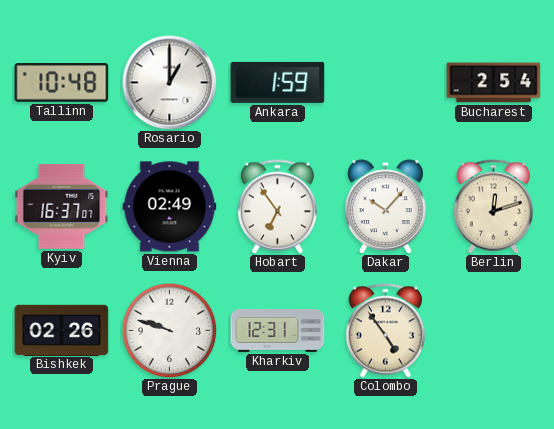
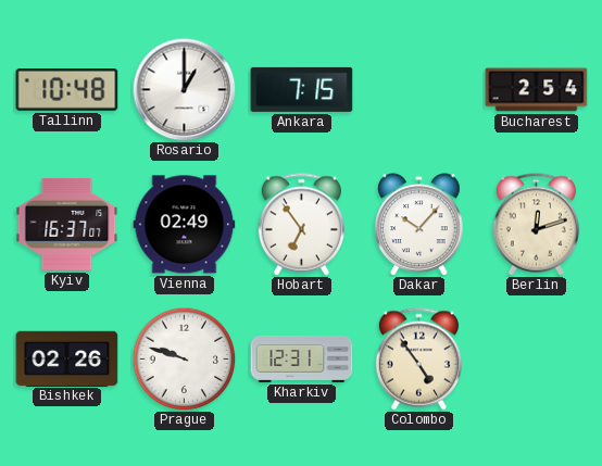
Ankara: 1:59 -> 7:15 (302, 89)
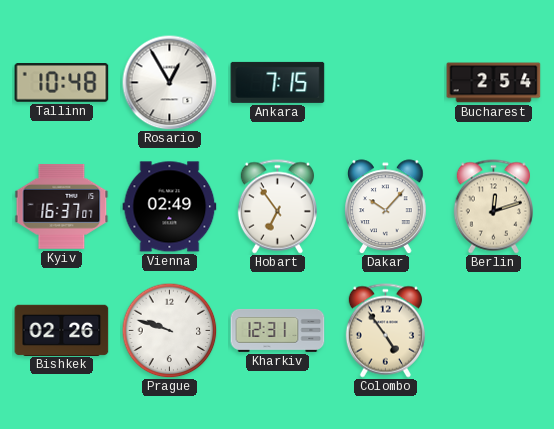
Rosario: 1:00 -> 12:55 (169, 82)
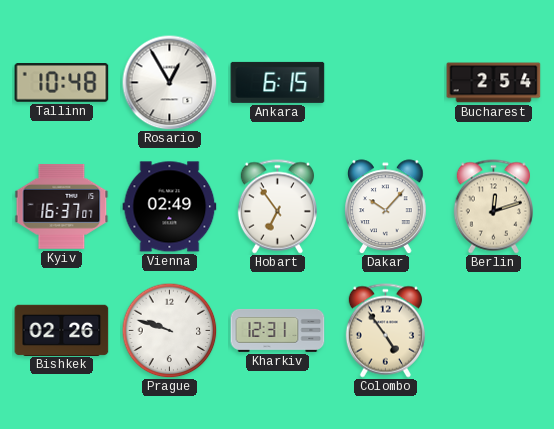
Ankara: 7:15 -> 6:15 (278, 82)
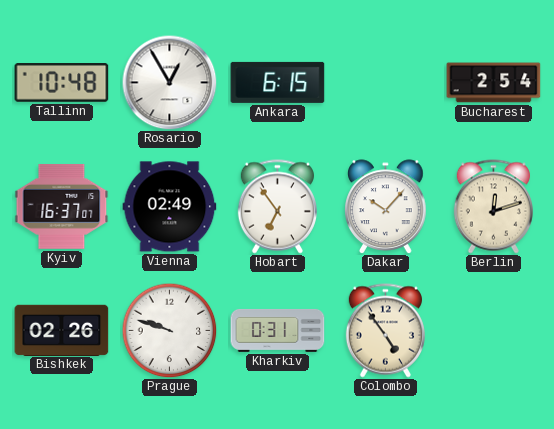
Kharkiv: 12:31 -> 0:31 (278, 330)
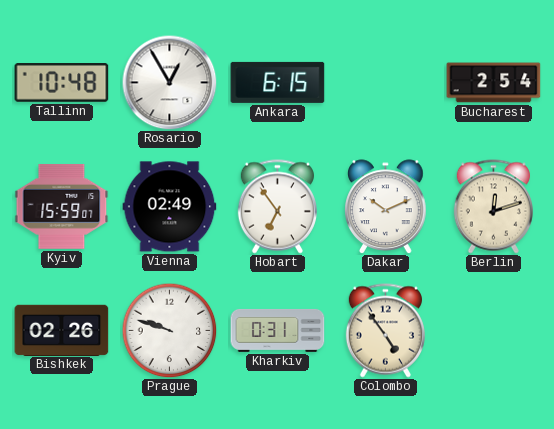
Kyiv: 16:37 -> 15:59 (62, 206)
Dakar: 10:07 -> 10:11 (386, 206)
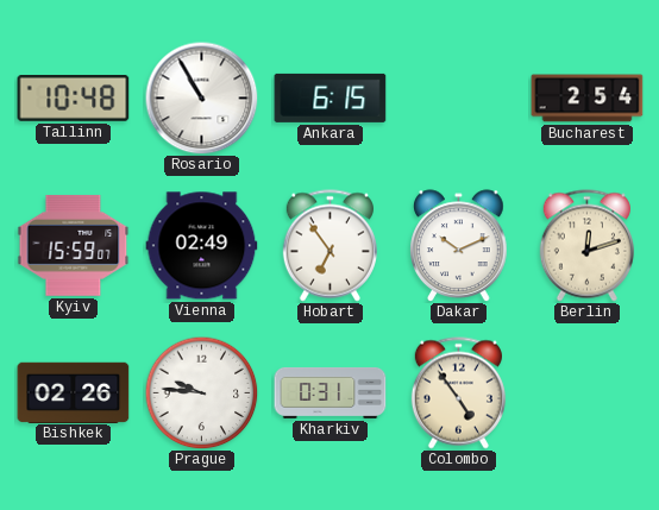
Rosario: 12:55 -> 10:55 (201, 97)
Prague: 9:48 -> 9:46 (201, 392)
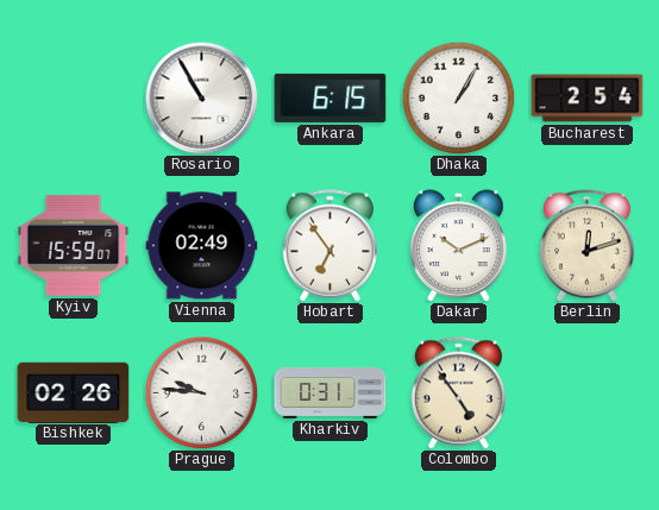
Tallinn: 10:48 -> none (74, 99)
Dhaka: none -> 1:05 (458, 97)
